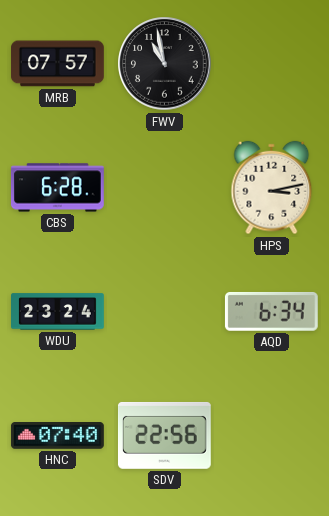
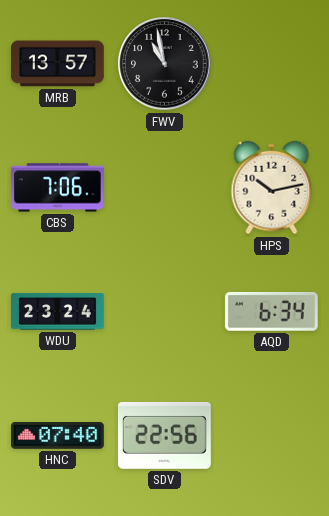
MRB: 07:57 -> 13:57 (58, 64)
CBS: 6:28 -> 7:06 (57, 188)
HPS: 3:13 -> 10:13 (272, 188)
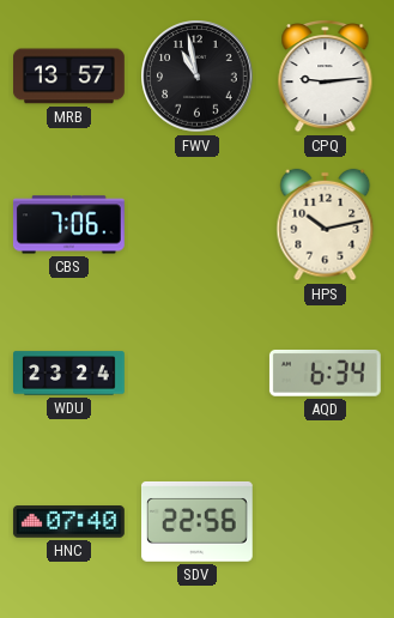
CPQ: none -> 9:14 (326, 75)
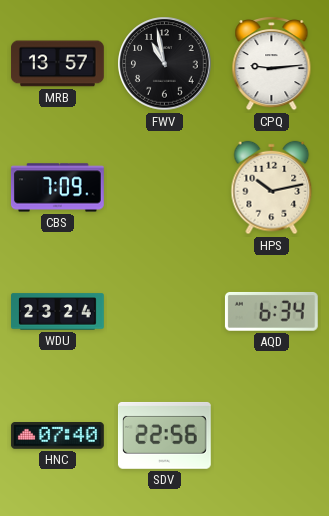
CBS: 7:06 -> 7:09 (57, 188)
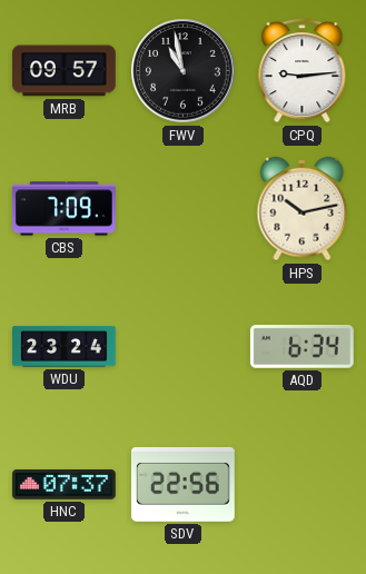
MRB: 13:57 -> 09:57 (65, 71)
HNC: 07:40 -> 07:37 (63, 485)
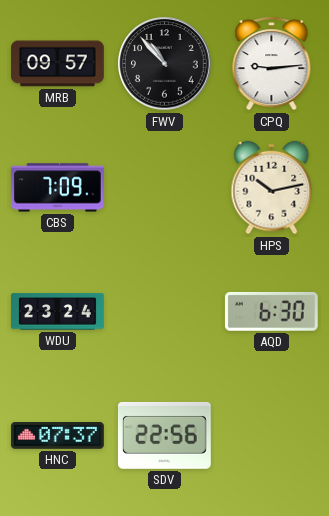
FWV: 10:58 -> 10:53 (165, 64)
AQD: 6:34 -> 6:30 (271, 311)
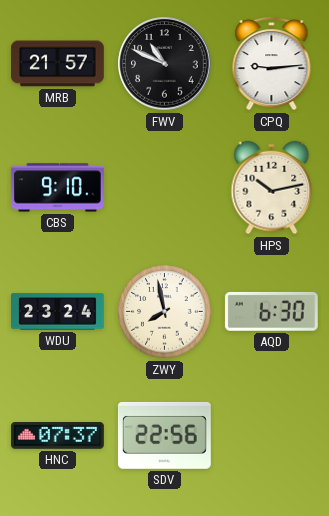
MRB: 09:57 -> 21:57 (58, 64)
FWV: 10:53 -> 10:49 (165, 64)
CBS: 7:09 -> 9:10 (57, 188)
ZWY: none -> 7:58 (165, 312)
